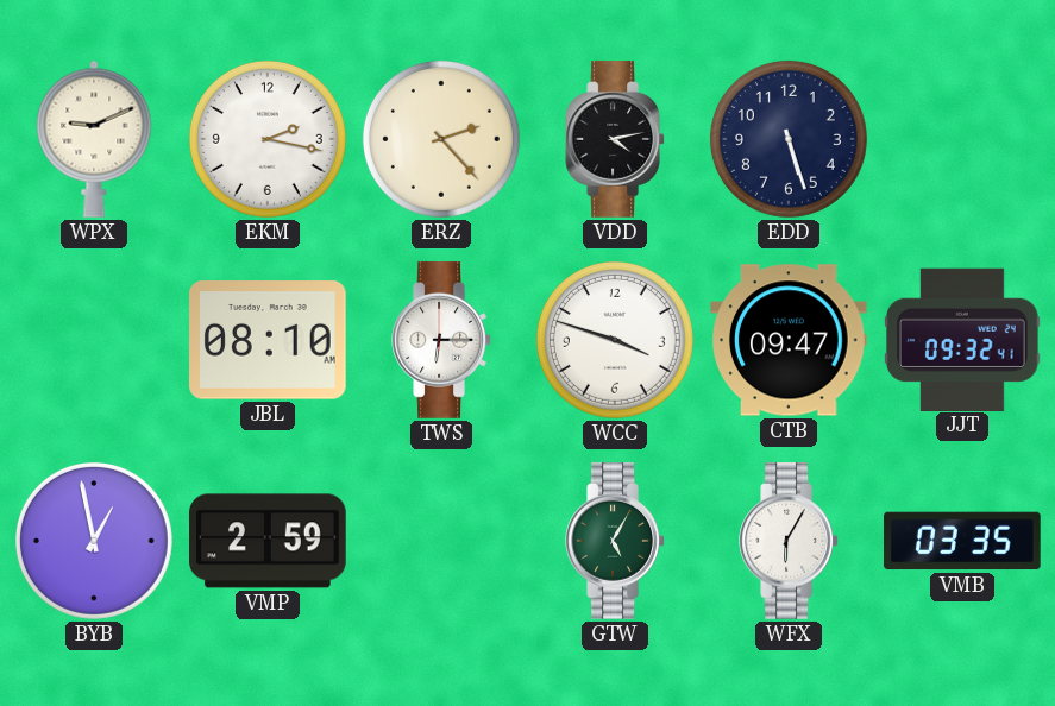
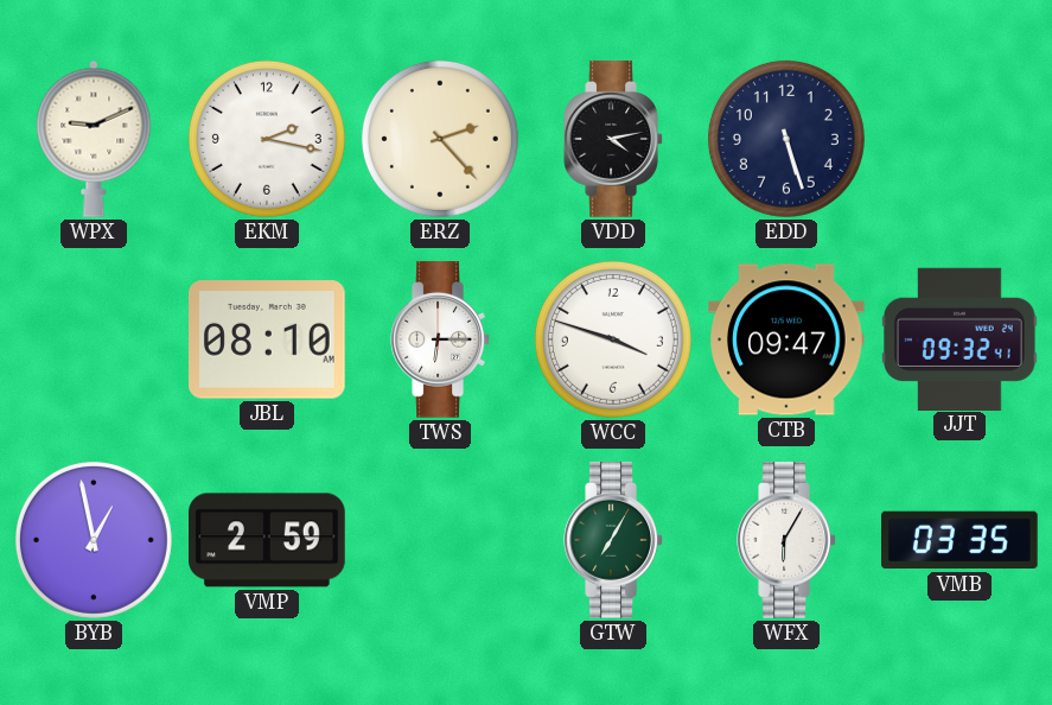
GTW: 5:05 -> 7:05 (613, 540)
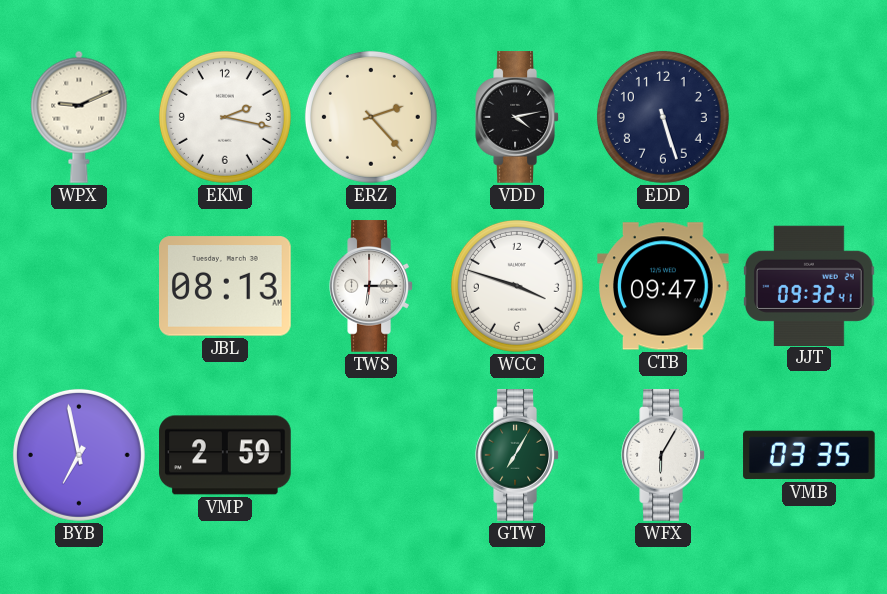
JBL: 08:10 -> 08:13 (226, 286)
BYB: 12:58 -> 6:58 (79, 455)
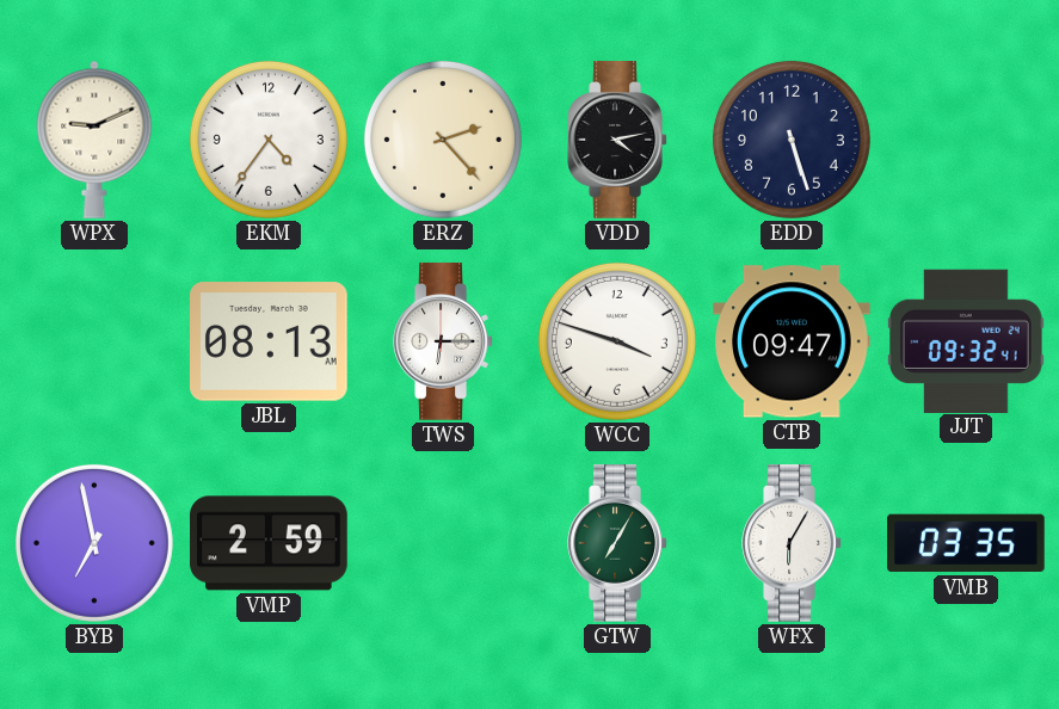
EKM: 2:17 -> 4:36 (269, 140)
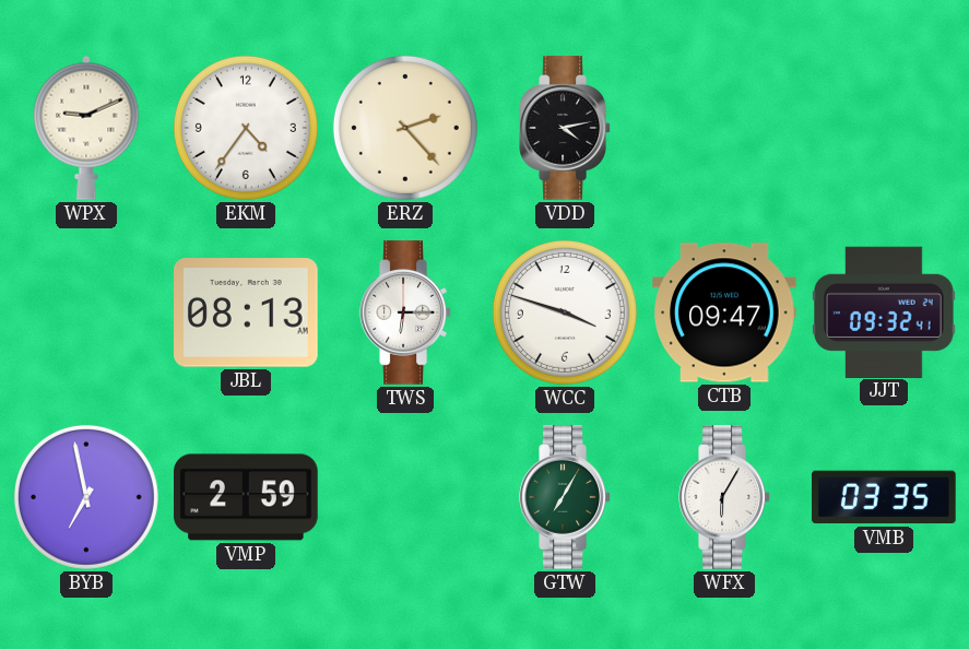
EDD: 5:27 -> none (792, 140)
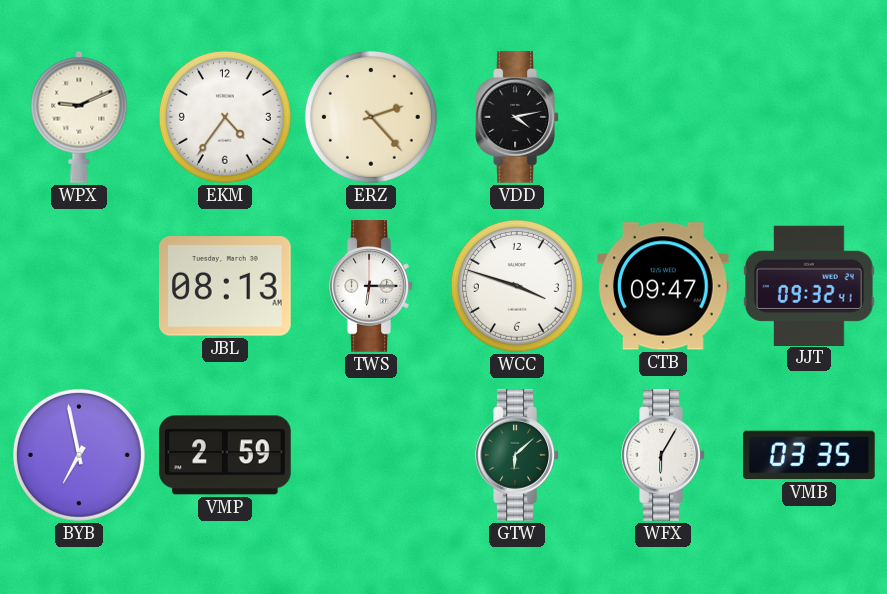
GTW: 7:05 -> 6:08 (517, 455)
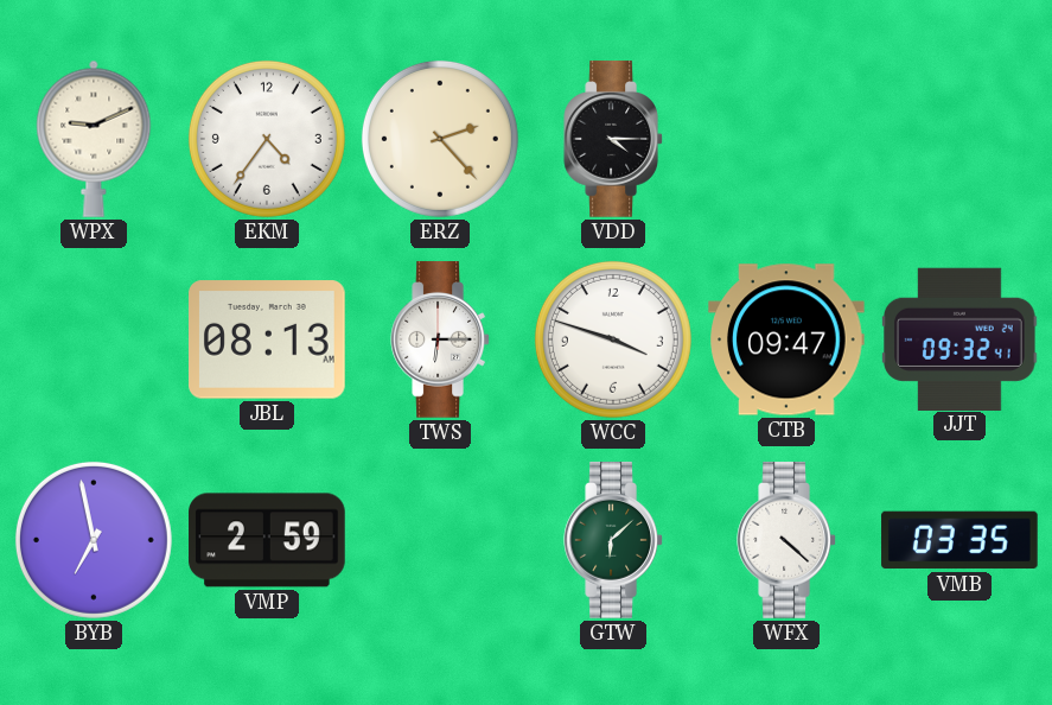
VDD: 4:13 -> 4:15 (613, 139)
WFX: 6:05 -> 4:22 (786, 540)
